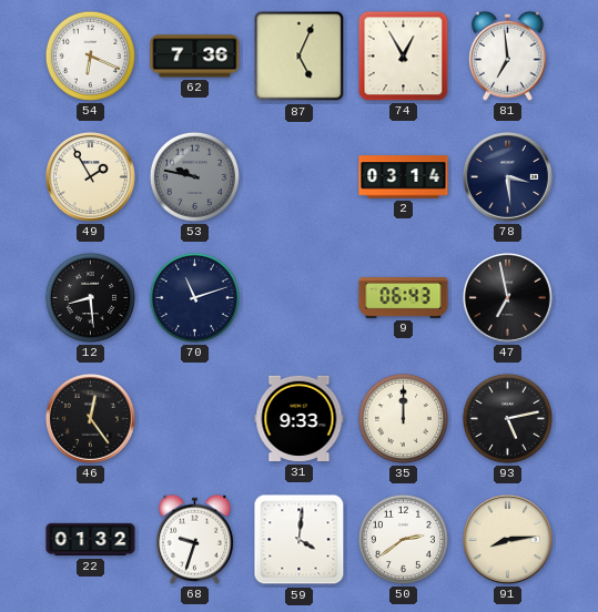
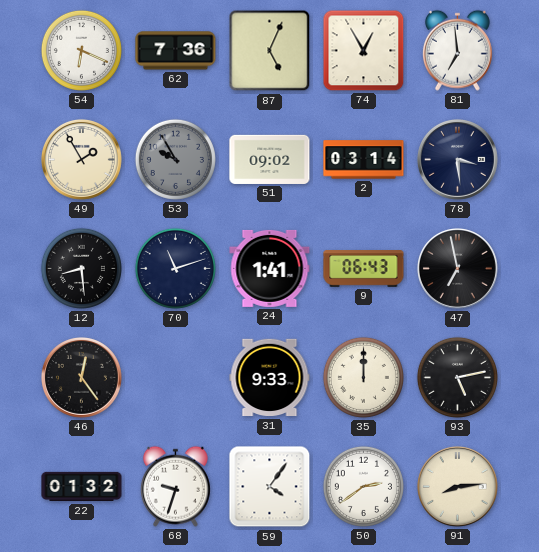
53: 9:47 -> 9:55 (175, 159)
51: none -> 09:02 (270, 159)
24: none -> 1:41 (270, 268)
59: 4:01 -> 4:06 (270, 487)
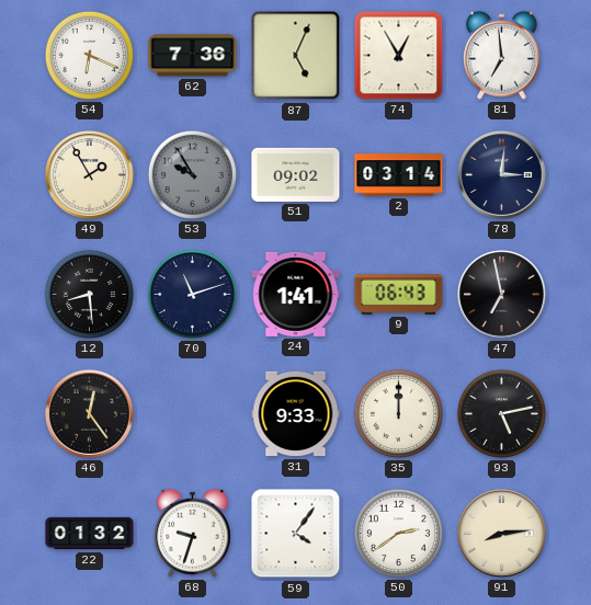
78: 3:29 -> 3:01 (501, 174)
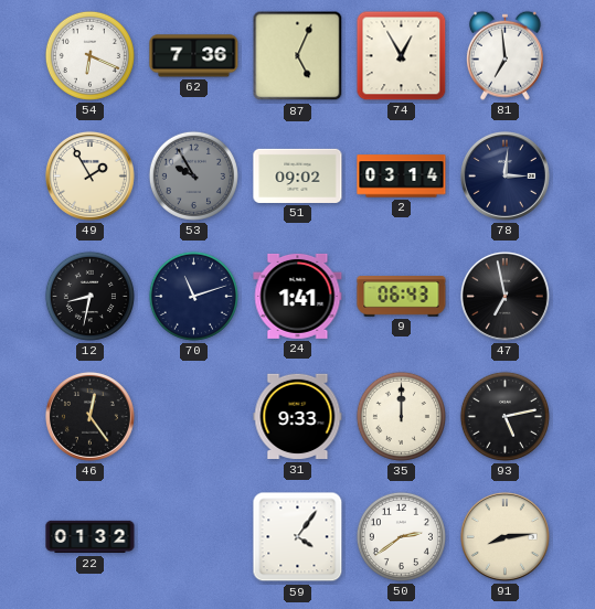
12: 8:29 -> 8:32 (89, 296)
68: 9:33 -> none (192, 533)
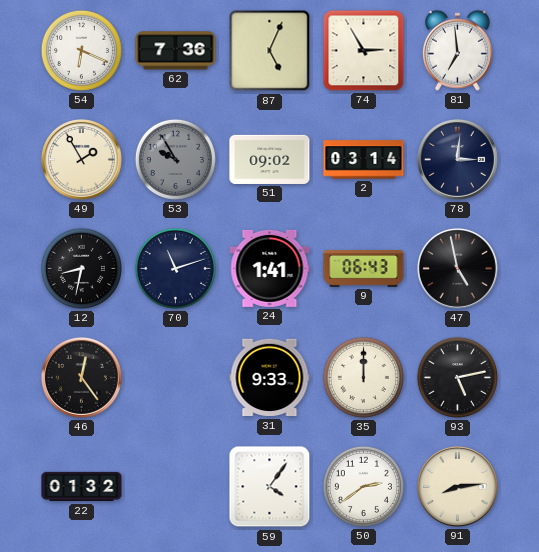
74: 12:55 -> 2:55 (364, 51)
47: 6:58 -> 4:58 (457, 268)
